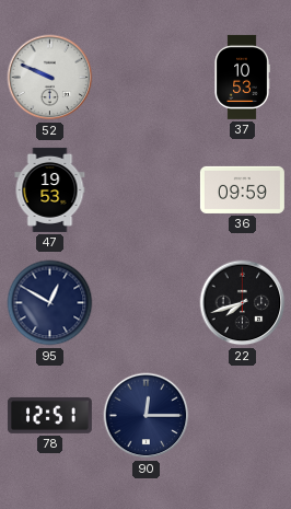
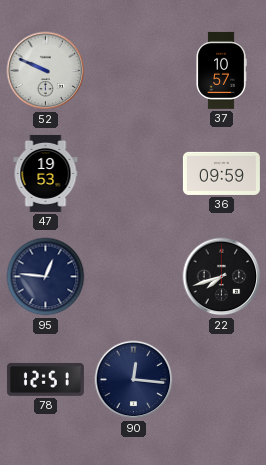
37: 10:53 -> 10:57 (221, 70)
95: 12:50 -> 12:46 (46, 277)
90: 12:15 -> 12:16 (134, 380)
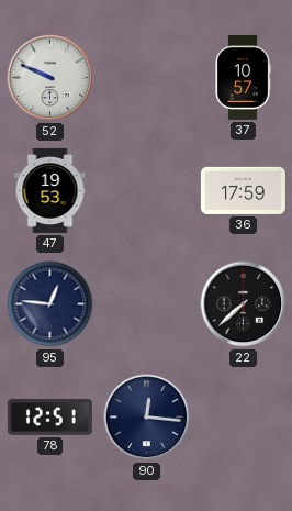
36: 09:59 -> 17:59 (243, 190)
22: 7:42 -> 7:38 (244, 304)
